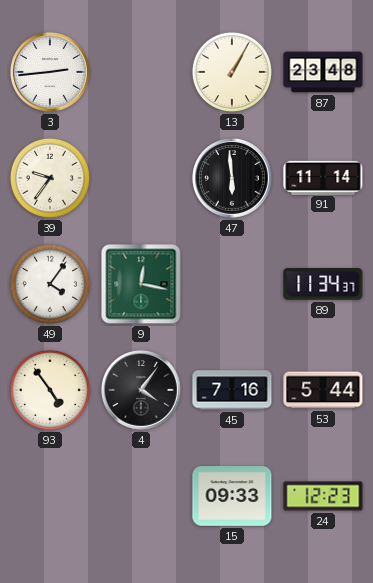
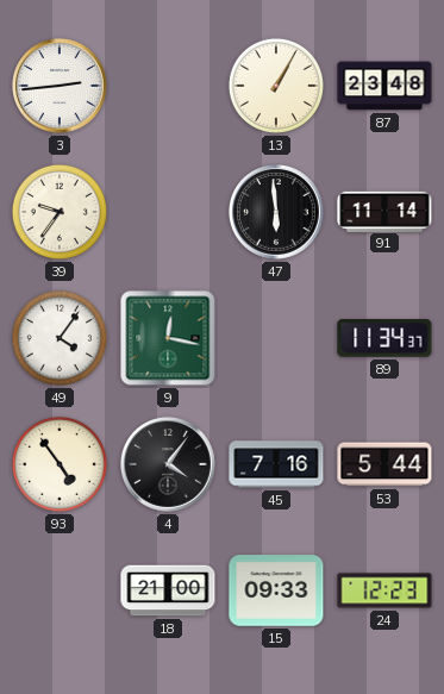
18: none -> 21:00 (168, 590)
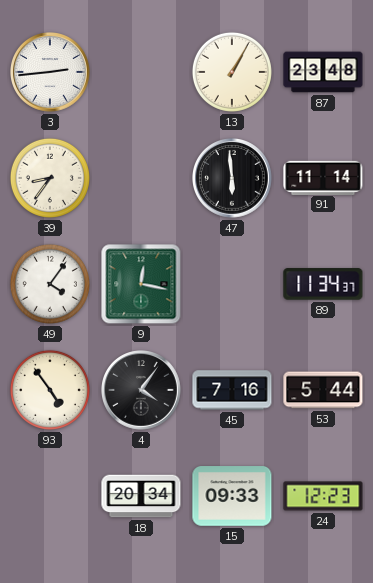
39: 9:36 -> 8:36 (50, 178)
18: 21:00 -> 20:34 (141, 496)
